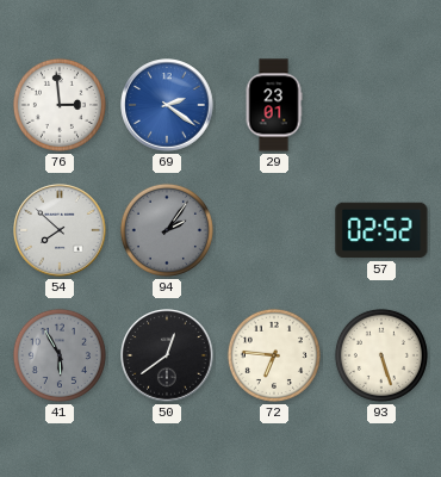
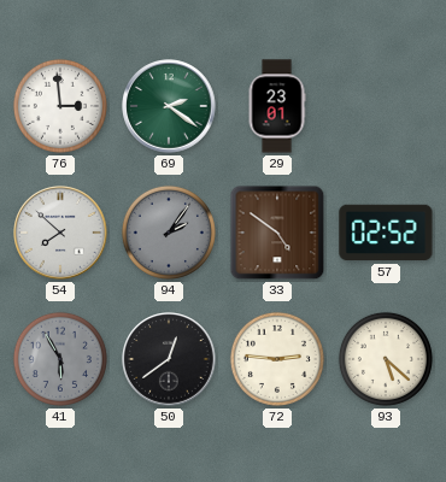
69 dial: blue -> green (169, 106)
33: none -> 4:51 (277, 233)
72: 6:46 -> 2:46 (277, 359)
93: 5:27 -> 5:22 (386, 359)
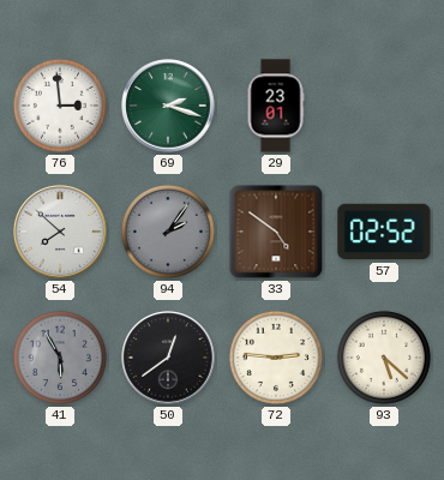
69: 2:21 -> 2:18 (168, 106)
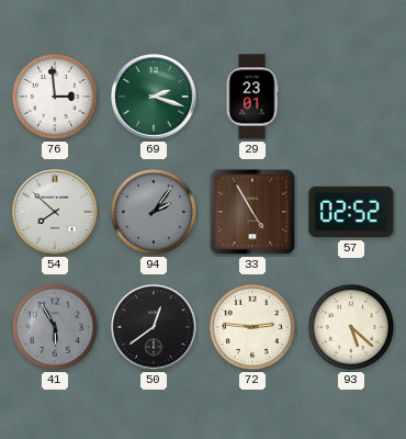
33: 4:51 -> 4:55 (252, 212)
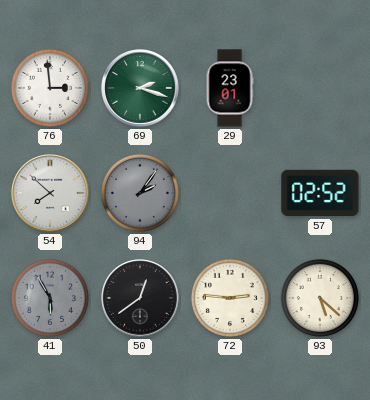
33: 4:55 -> none (252, 212)
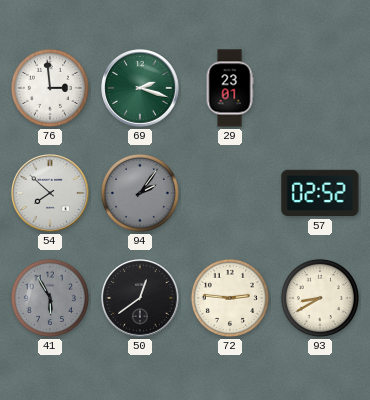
93: 5:22 -> 8:40 (320, 298)
